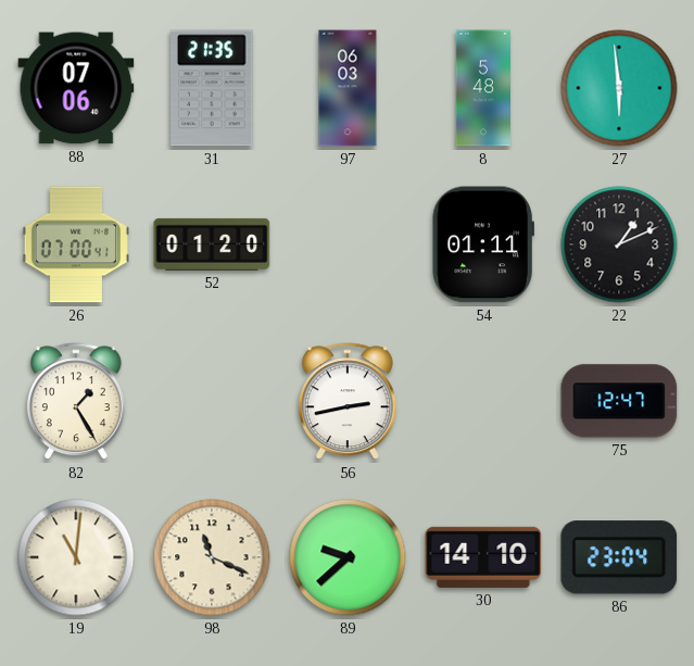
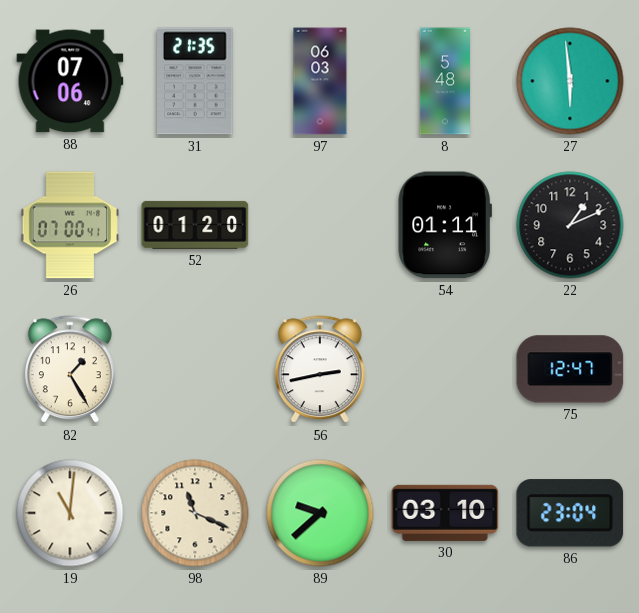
30: 14:10 -> 03:10 (445, 513)
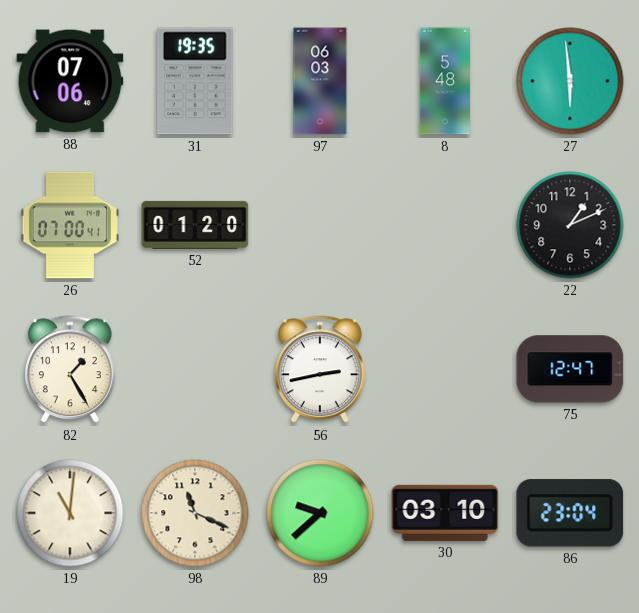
31: 21:35 -> 19:35 (195, 81)
54: 01:11 -> none (445, 225)
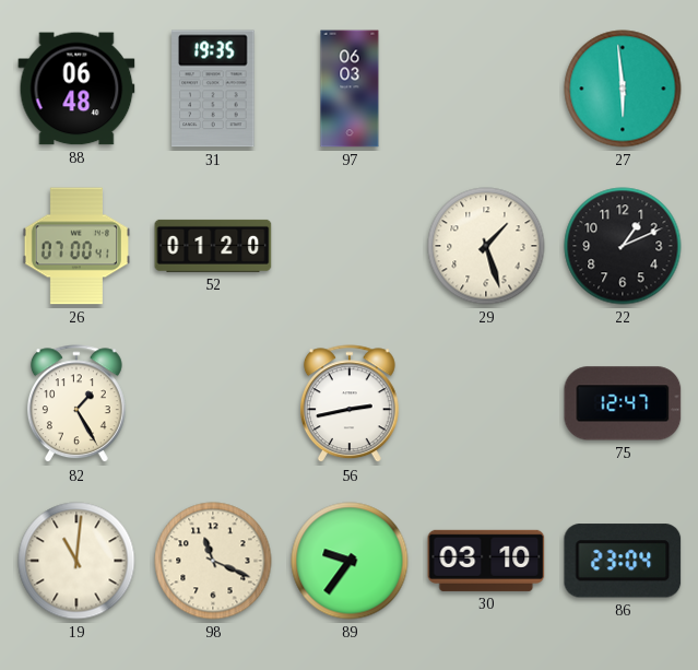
88: 07:06 -> 06:48 (76, 89)
8: 5:48 -> none (444, 81)
29: none -> 1:27 (486, 246)
89: 9:38 -> 9:36 (350, 561)
